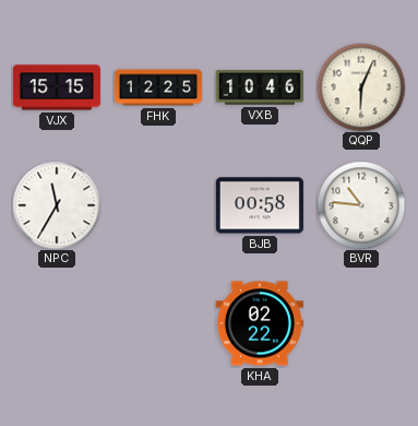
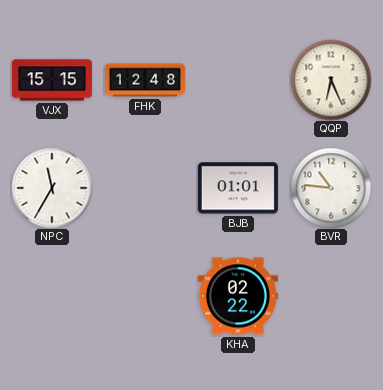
FHK: 12:25 -> 12:48 (145, 80)
VXB: 10:46 -> none (260, 87)
QQP: 6:04 -> 6:26 (331, 80)
BJB: 00:58 -> 01:01 (238, 188)
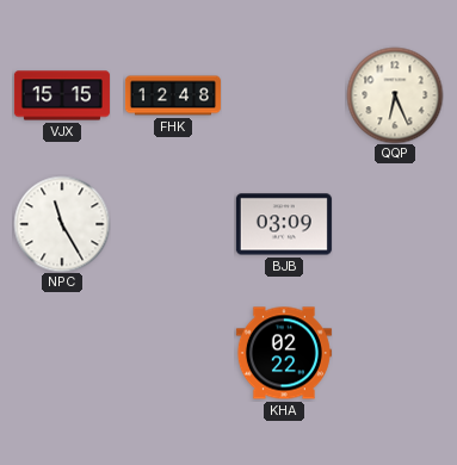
NPC: 11:35 -> 11:25 (62, 224)
BJB: 01:01 -> 03:09 (284, 224)
BVR: 10:46 -> none (331, 188)
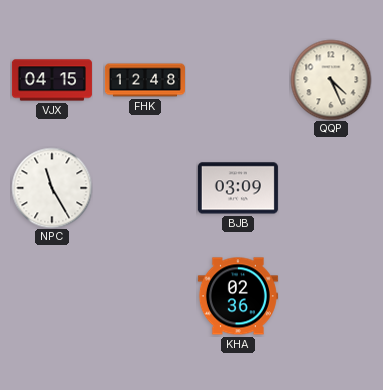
VJX: 15:15 -> 04:15 (52, 80)
QQP: 6:26 -> 4:26 (331, 80)
KHA: 02:22 -> 02:36 (238, 296)
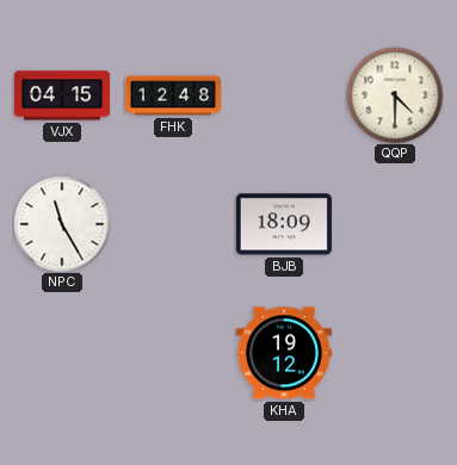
QQP: 4:26 -> 4:30 (395, 95)
BJB: 03:09 -> 18:09 (284, 224)
KHA: 02:36 -> 19:12 (284, 353)
